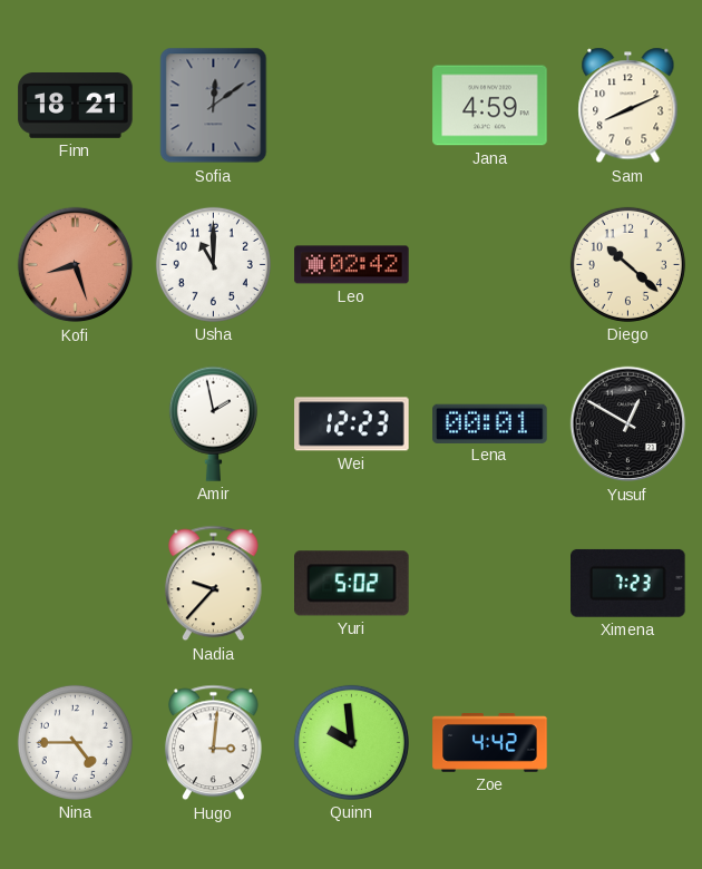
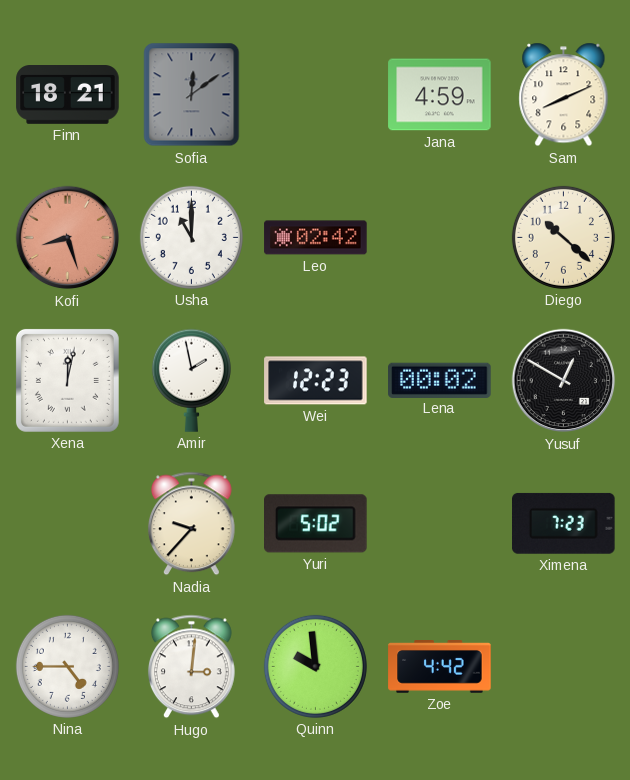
Xena: none -> 12:02 (67, 380)
Lena: 00:01 -> 00:02 (440, 380)
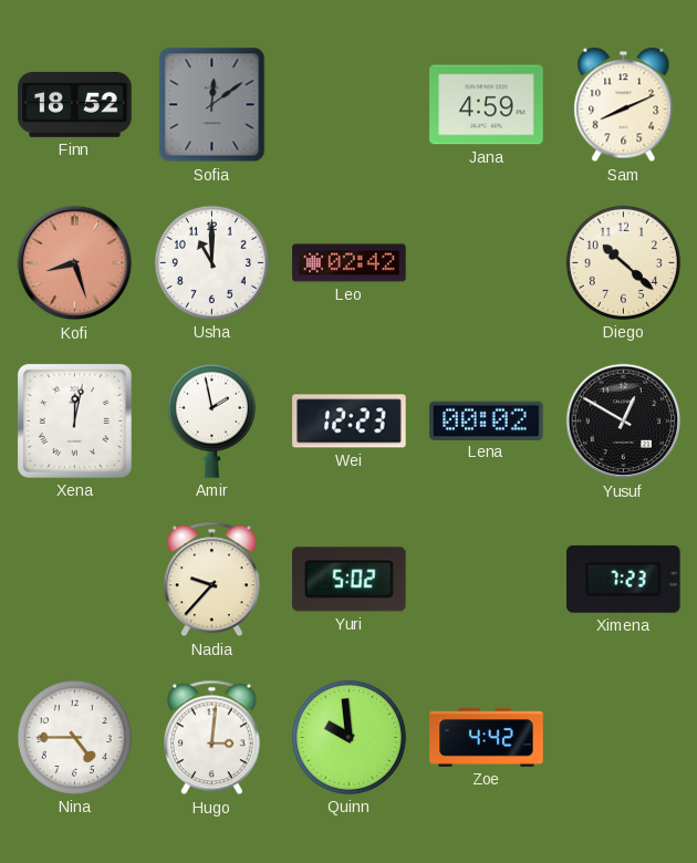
Finn: 18:21 -> 18:52 (75, 105)
